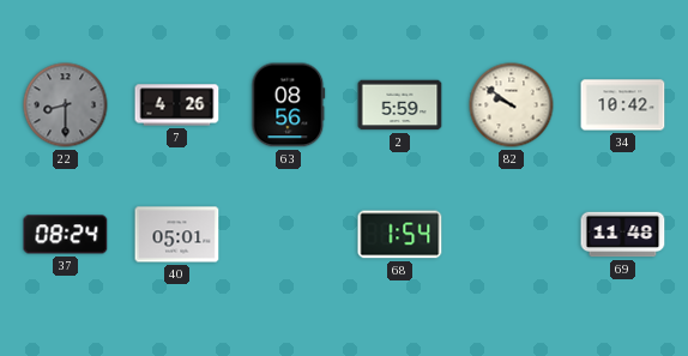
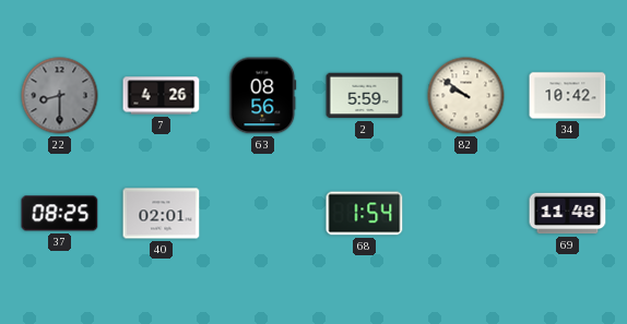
37: 08:24 -> 08:25 (60, 214)
40: 05:01 -> 02:01 (162, 214)
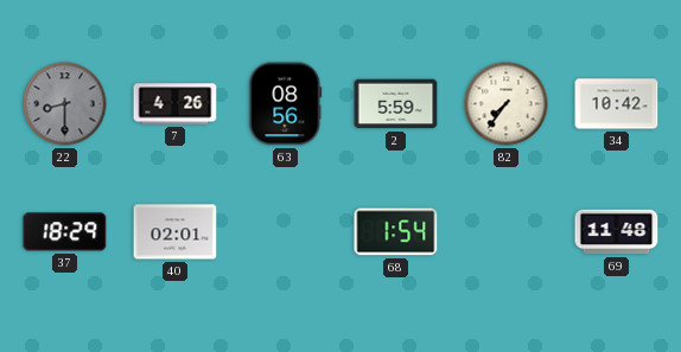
82: 9:51 -> 7:36 (507, 104)
37: 08:25 -> 18:29 (65, 232)
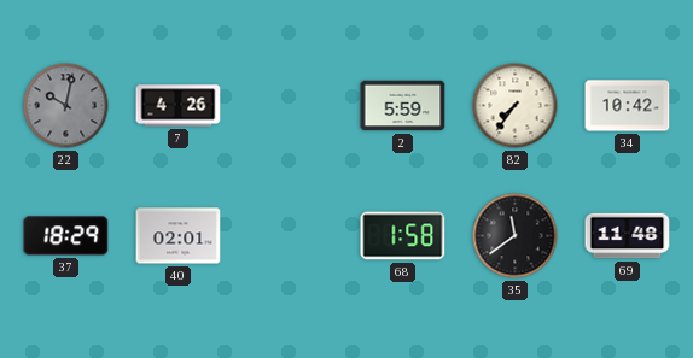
22: 8:30 -> 10:02 (66, 106)
63: 08:56 -> none (286, 104)
68: 1:54 -> 1:58 (403, 236)
35: none -> 11:39 (516, 236)
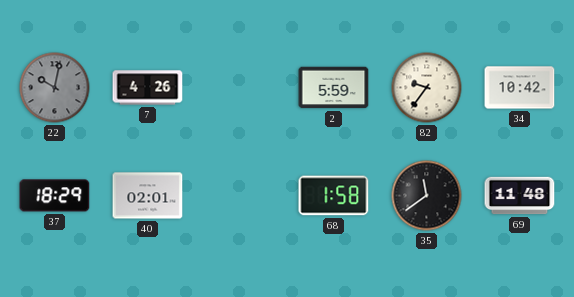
82: 7:36 -> 9:36 (427, 88)
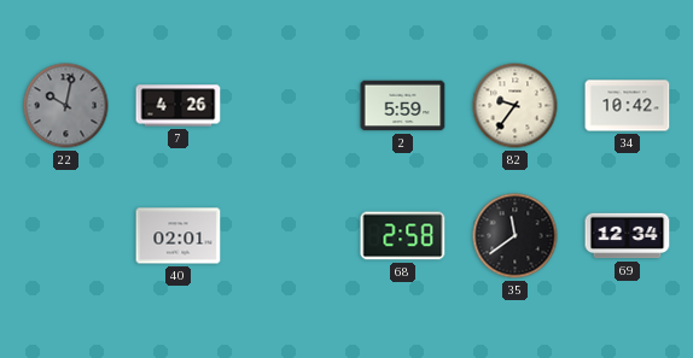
37: 18:29 -> none (55, 196)
68: 1:58 -> 2:58 (403, 236)
69: 11:48 -> 12:34 (628, 236)
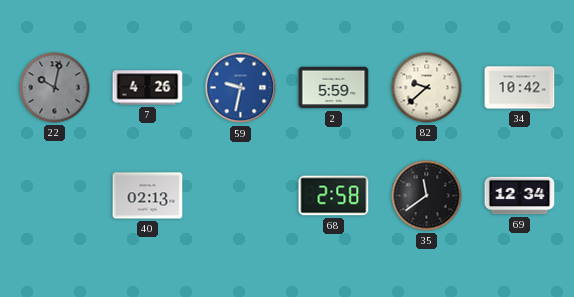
59: none -> 9:32 (241, 88)
82: 9:36 -> 9:38 (427, 88)
40: 02:01 -> 02:13 (148, 196)
